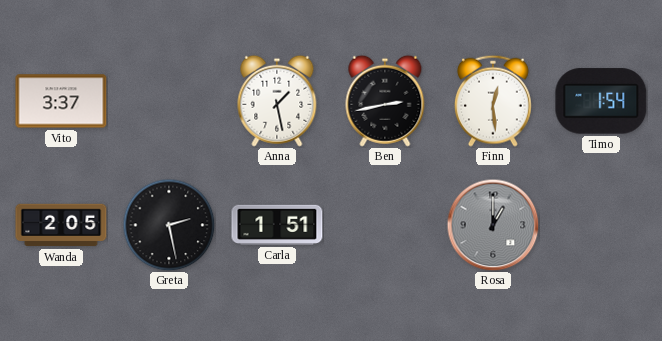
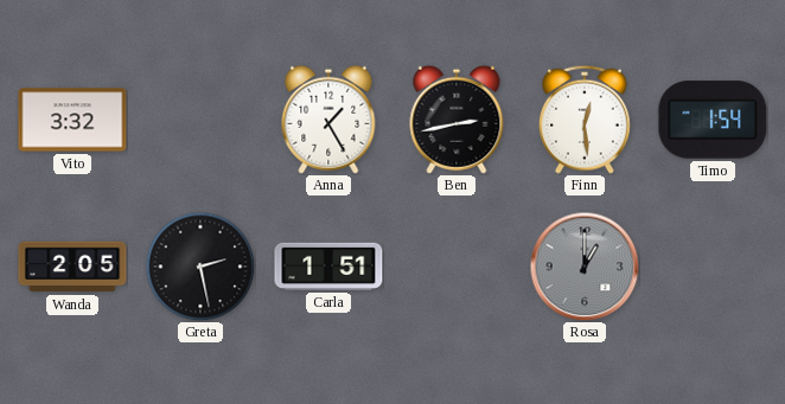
Vito: 3:37 -> 3:32 (72, 120)
Anna: 1:28 -> 1:25 (328, 120)
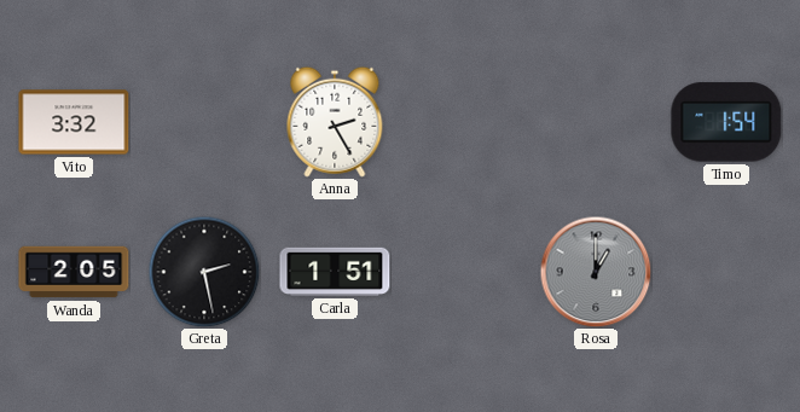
Anna: 1:25 -> 2:25 (335, 122)
Ben: 2:43 -> none (457, 120)
Finn: 12:29 -> none (585, 120)
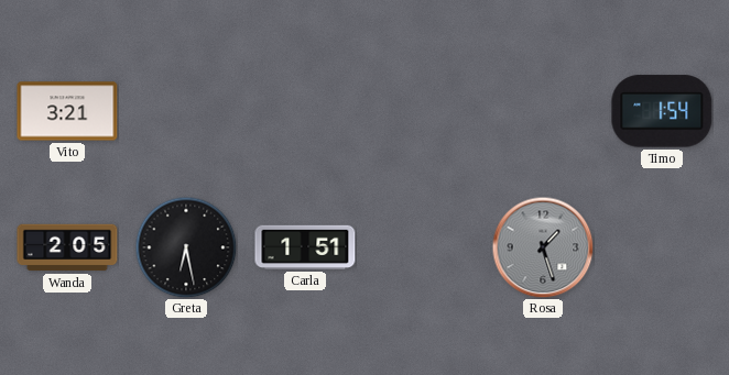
Vito: 3:32 -> 3:21 (67, 111)
Anna: 2:25 -> none (335, 122)
Greta: 2:28 -> 6:28 (186, 247)
Rosa: 1:00 -> 1:27 (543, 247)
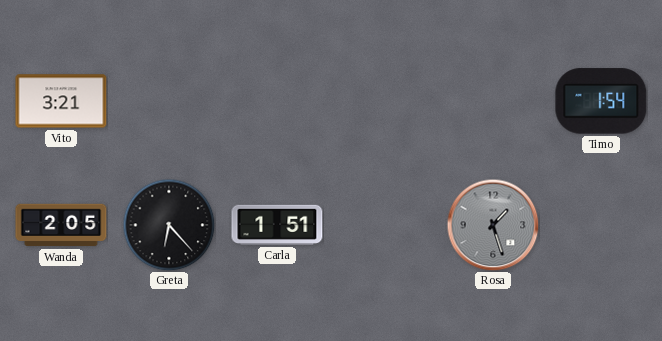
Greta: 6:28 -> 6:23 (169, 225)
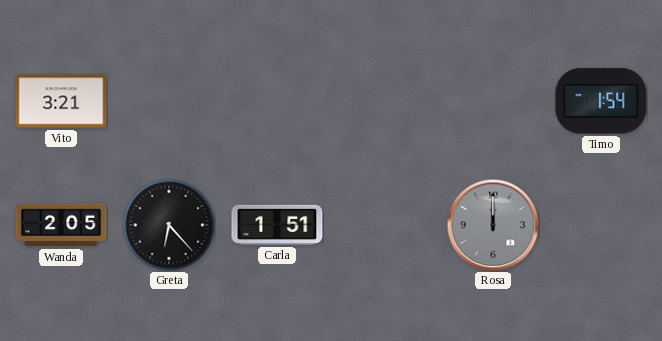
Rosa: 1:27 -> 12:00 (493, 225)
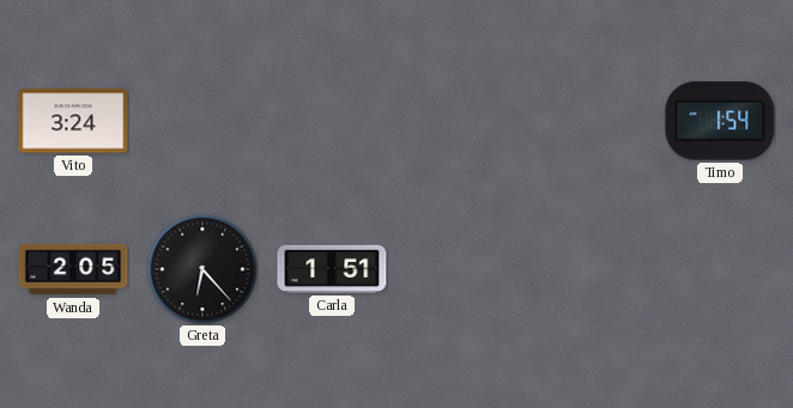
Vito: 3:21 -> 3:24 (73, 121)
Rosa: 12:00 -> none (493, 225)
